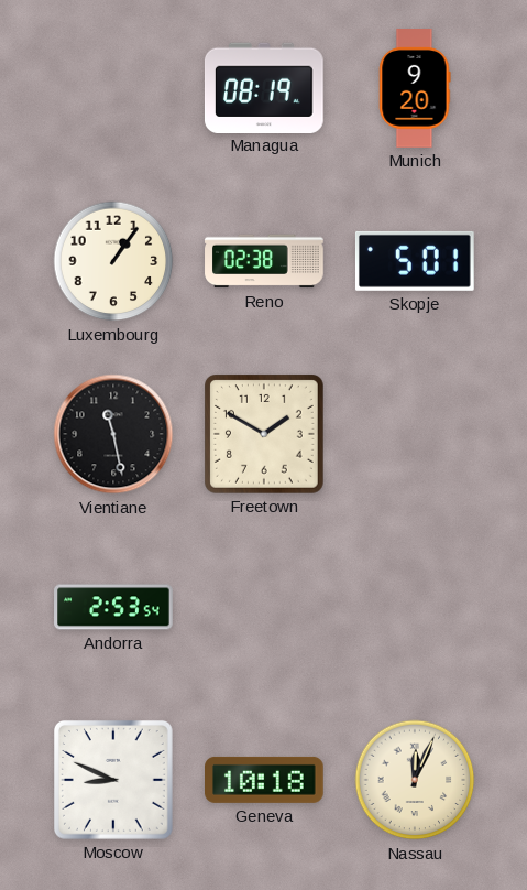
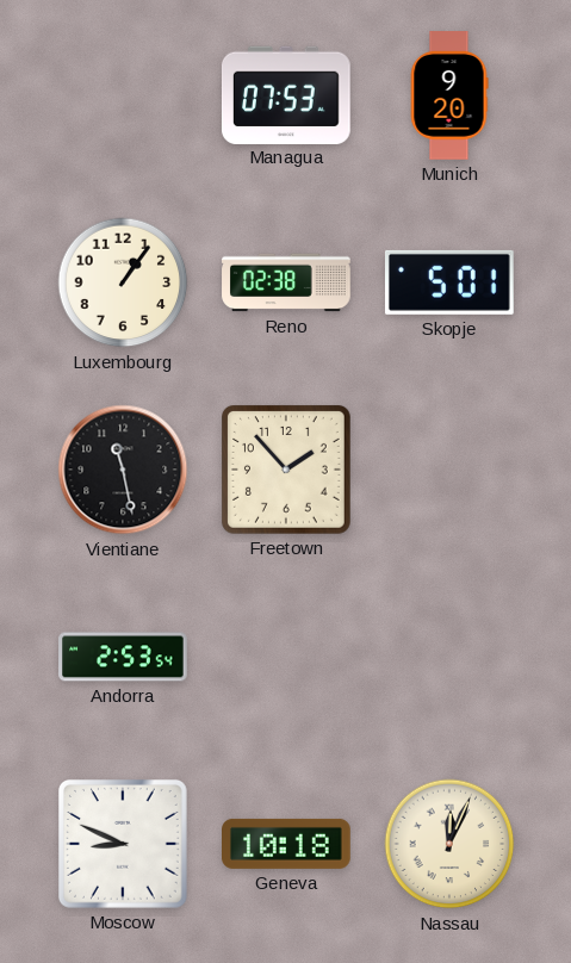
Managua: 08:19 -> 07:53 (286, 94)
Freetown: 1:50 -> 1:53 (287, 470)
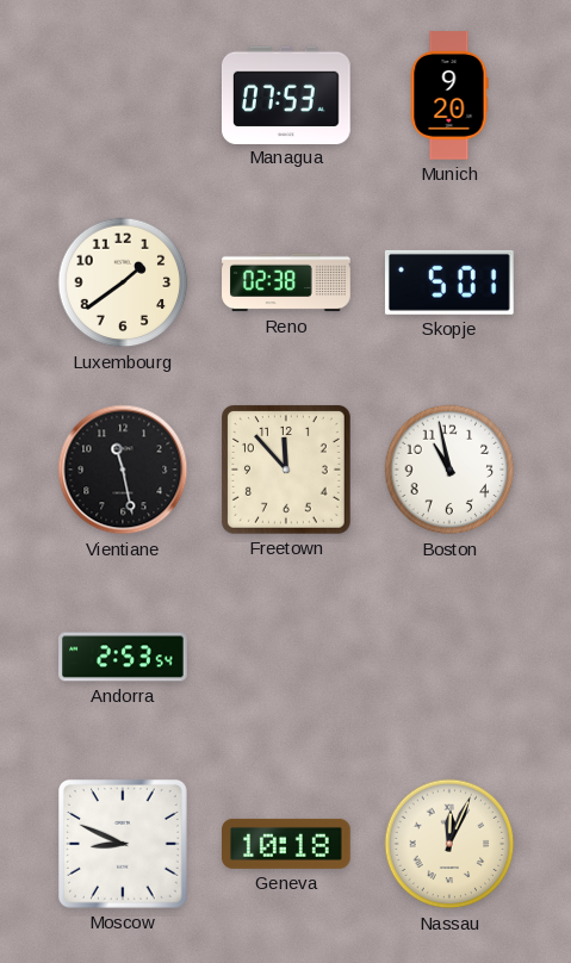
Luxembourg: 1:06 -> 1:39 (123, 282)
Freetown: 1:53 -> 11:53 (287, 470)
Boston: none -> 10:58 (449, 470)
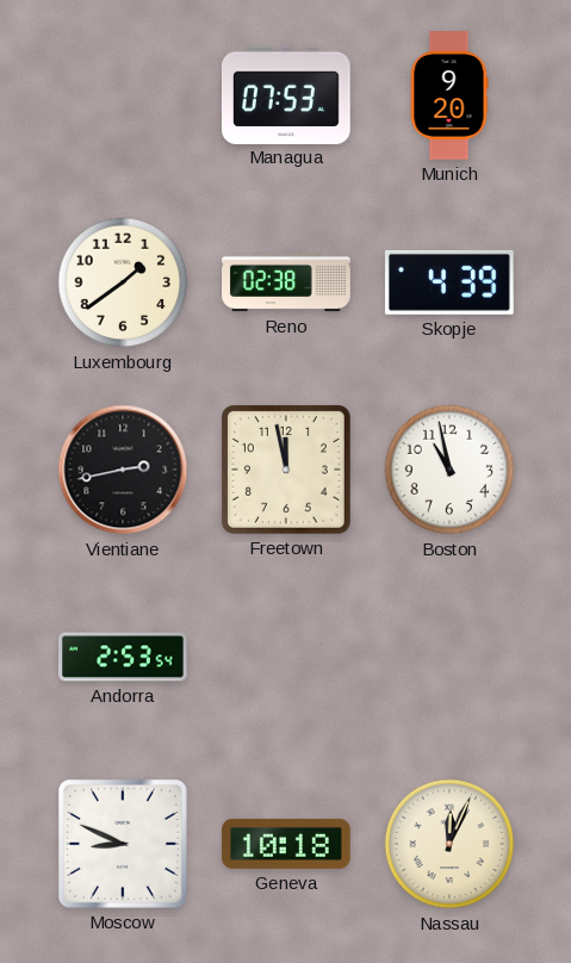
Skopje: 5:01 -> 4:39 (449, 282)
Vientiane: 11:28 -> 2:43 (123, 470)
Freetown: 11:53 -> 11:58 (287, 470)
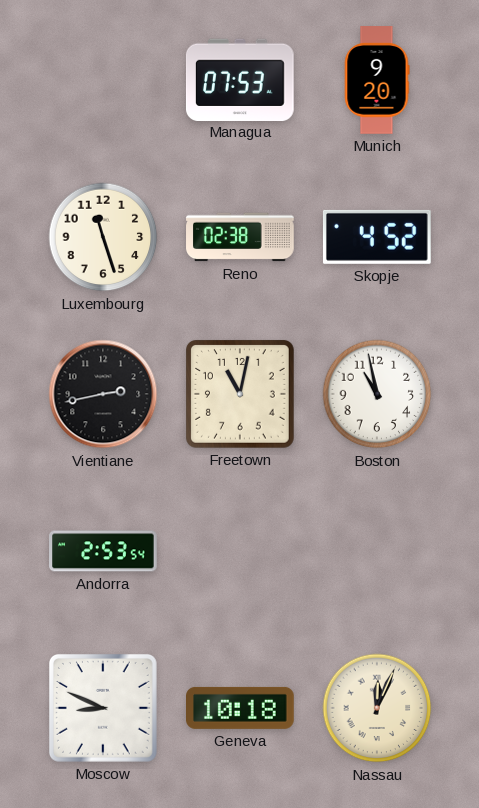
Luxembourg: 1:39 -> 11:27 (103, 237)
Skopje: 4:39 -> 4:52 (377, 237)
Freetown: 11:58 -> 11:02 (241, 394)
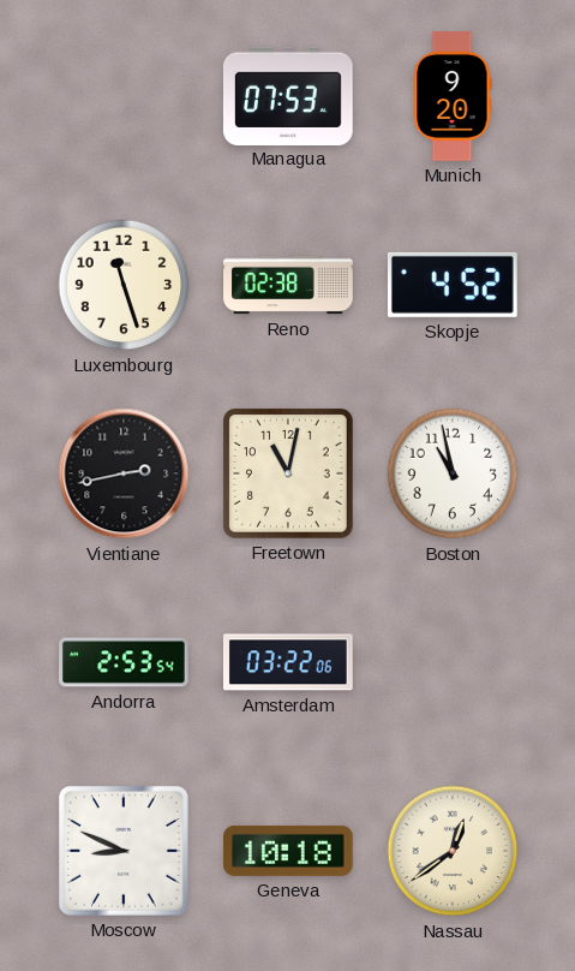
Amsterdam: none -> 03:22 (289, 662)
Nassau: 12:04 -> 12:39 (453, 851)
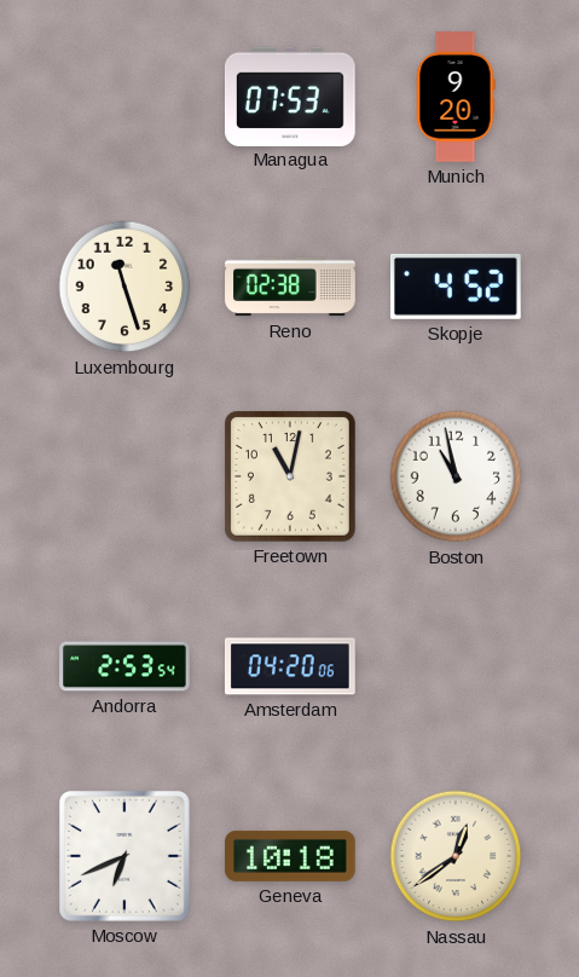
Vientiane: 2:43 -> none (124, 473)
Amsterdam: 03:22 -> 04:20 (291, 666)
Moscow: 8:49 -> 6:41 (126, 856)
